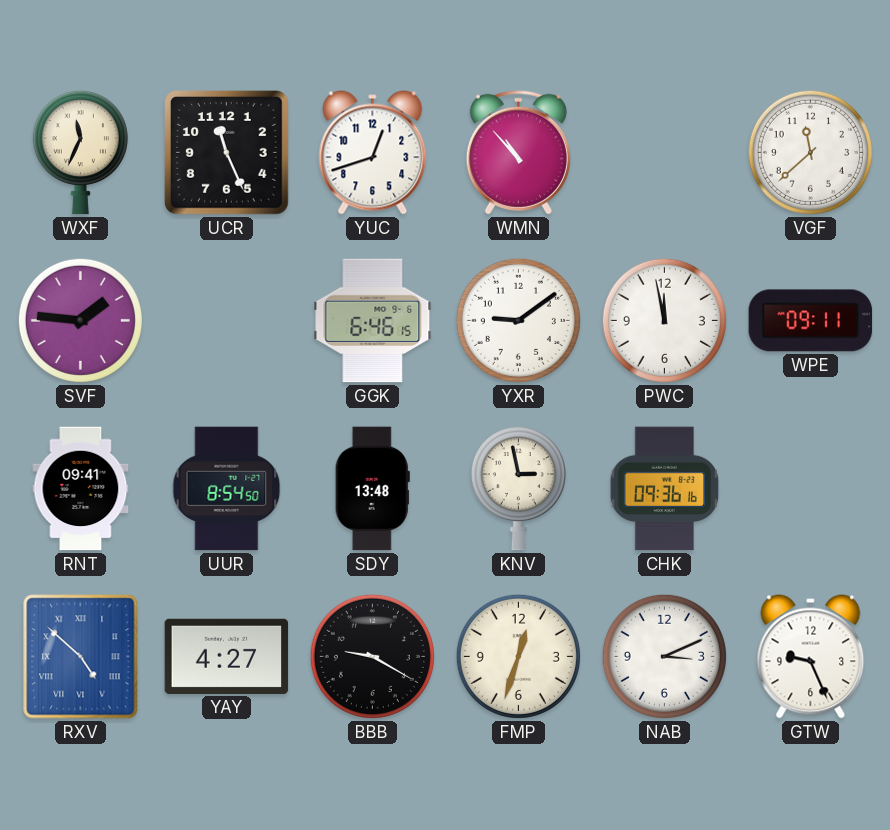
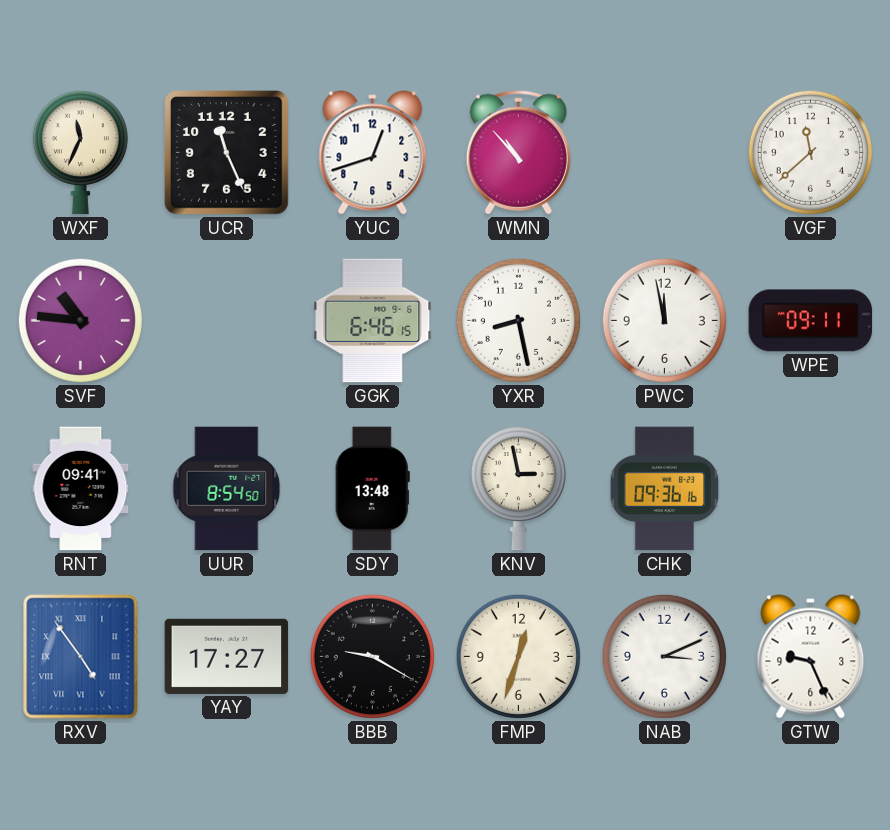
SVF: 1:46 -> 10:46 (80, 320)
YXR: 9:09 -> 8:28 (518, 320)
RXV: 4:52 -> 4:54 (81, 657)
YAY: 4:27 -> 17:27 (227, 656)
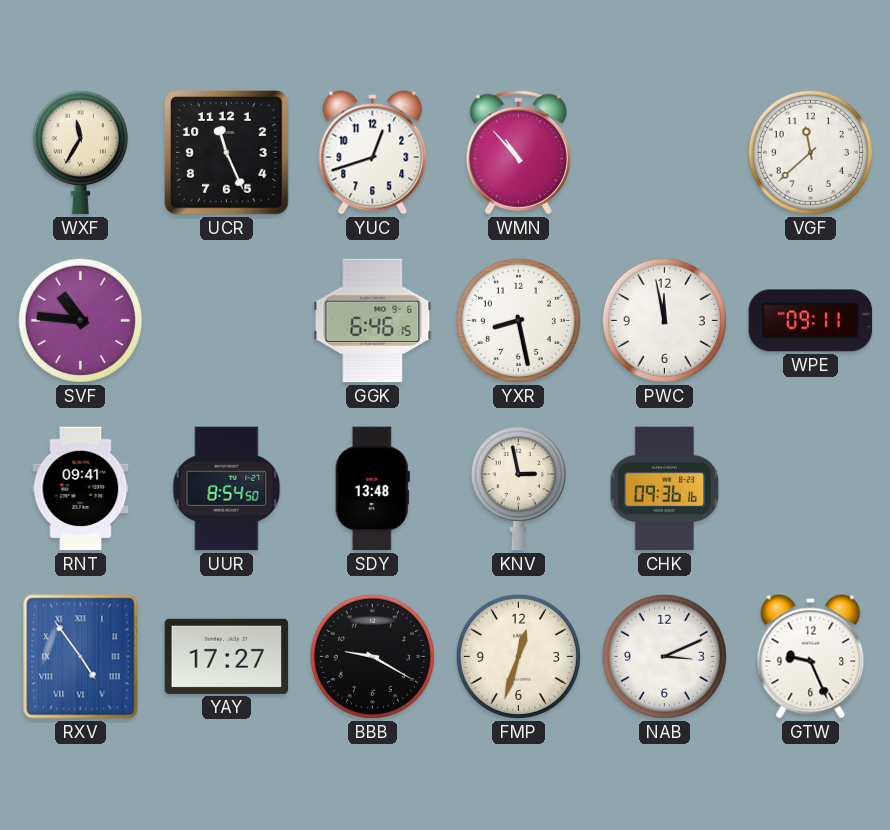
WXF: 11:34 -> 11:35 (80, 152)
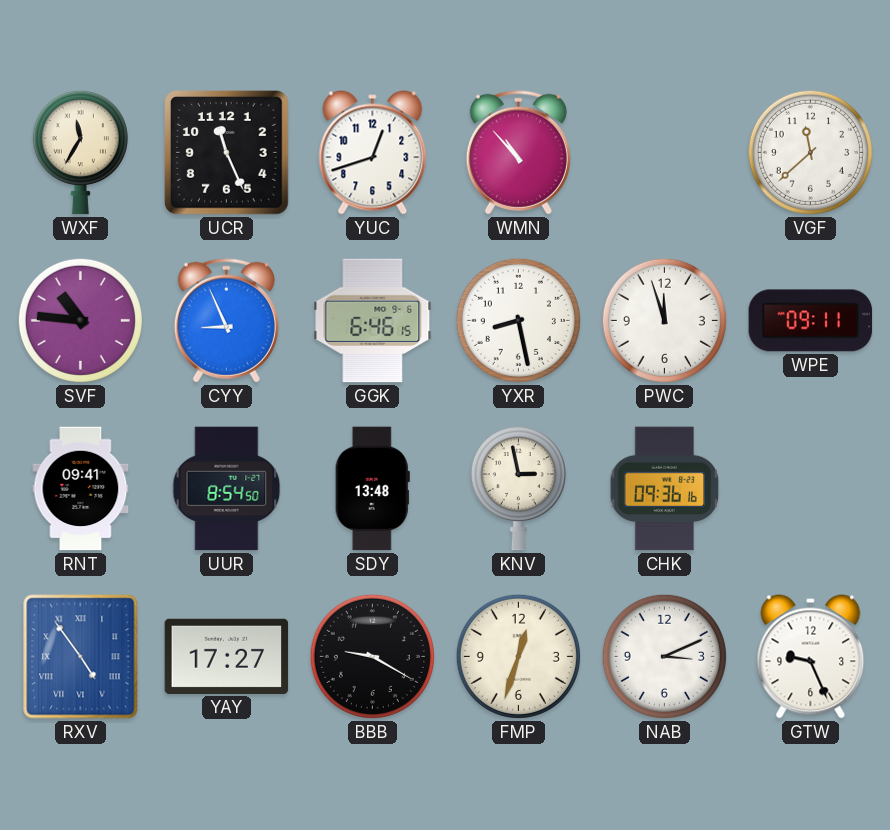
CYY: none -> 8:56 (226, 320)
PWC: 11:58 -> 11:57 (664, 320)
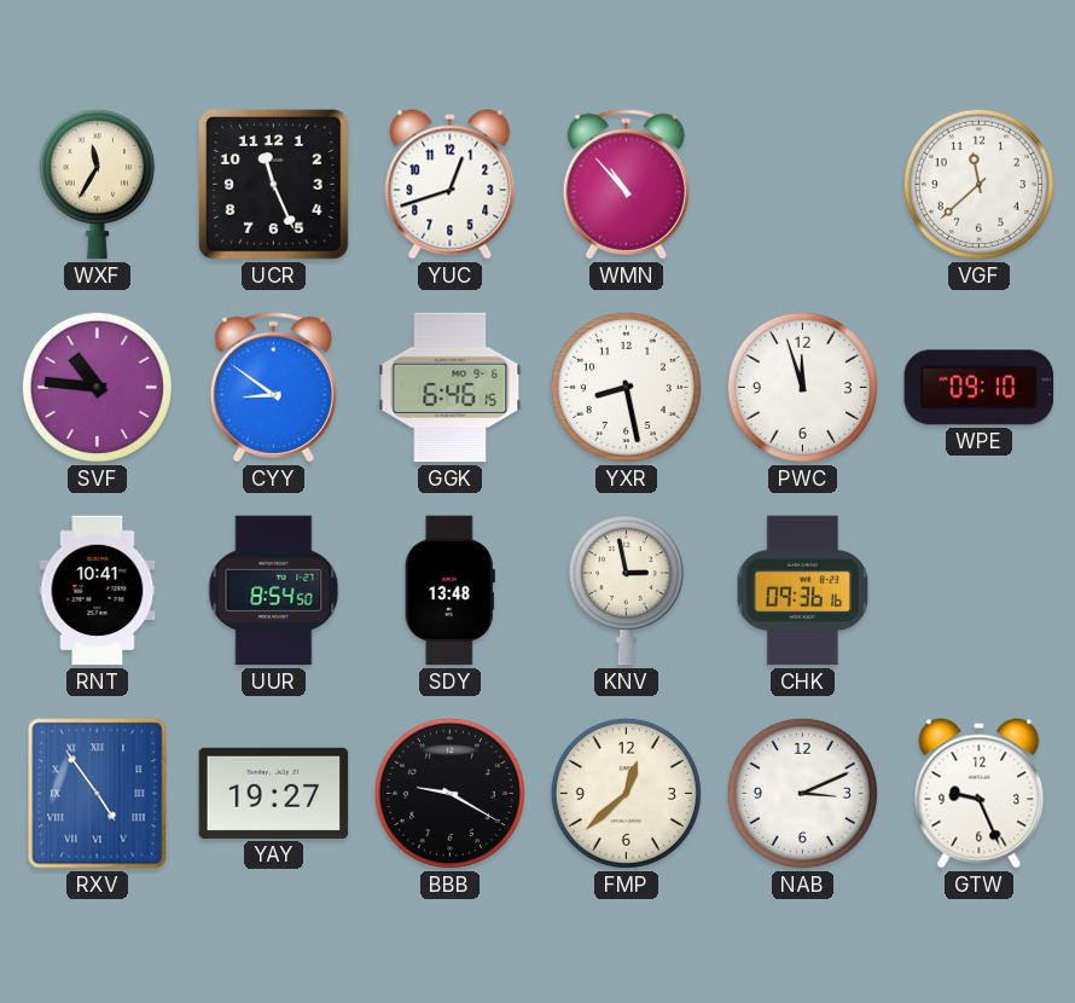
CYY: 8:56 -> 8:51 (273, 387)
WPE: 09:11 -> 09:10 (980, 388)
RNT: 09:41 -> 10:41 (98, 591)
YAY: 17:27 -> 19:27 (274, 793)
FMP: 12:33 -> 12:38 (626, 793)
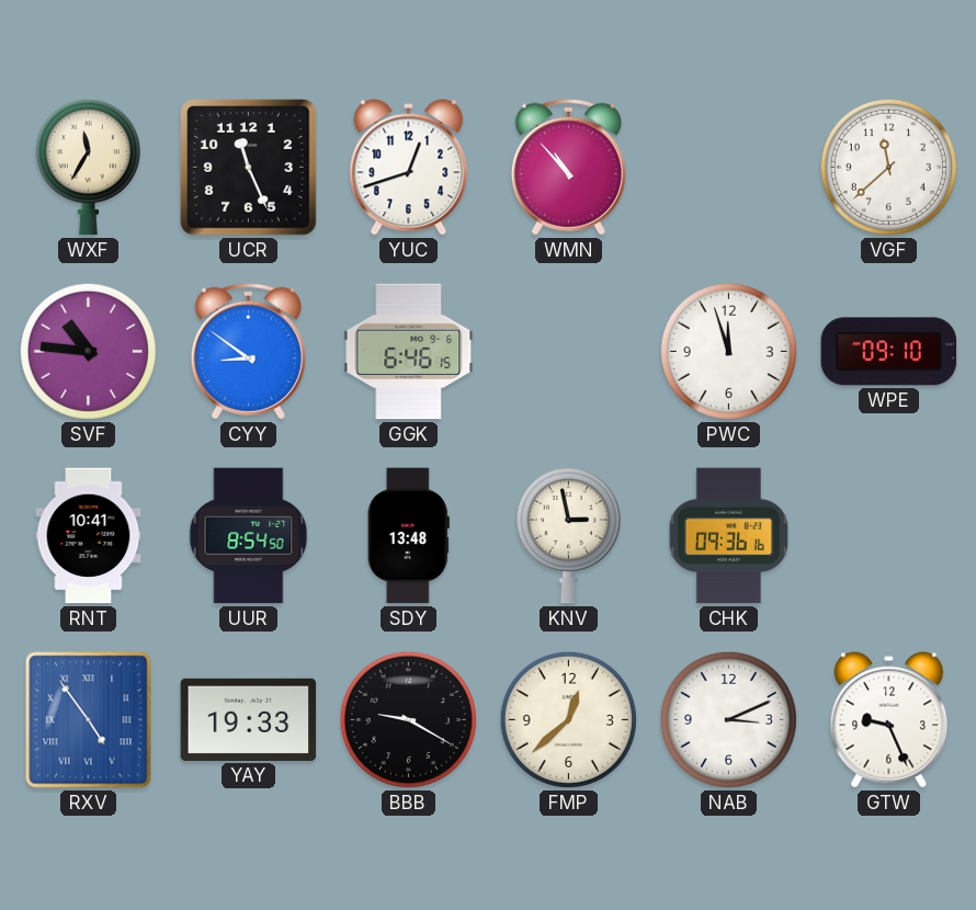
YXR: 8:28 -> none (626, 387)
YAY: 19:27 -> 19:33 (249, 719)
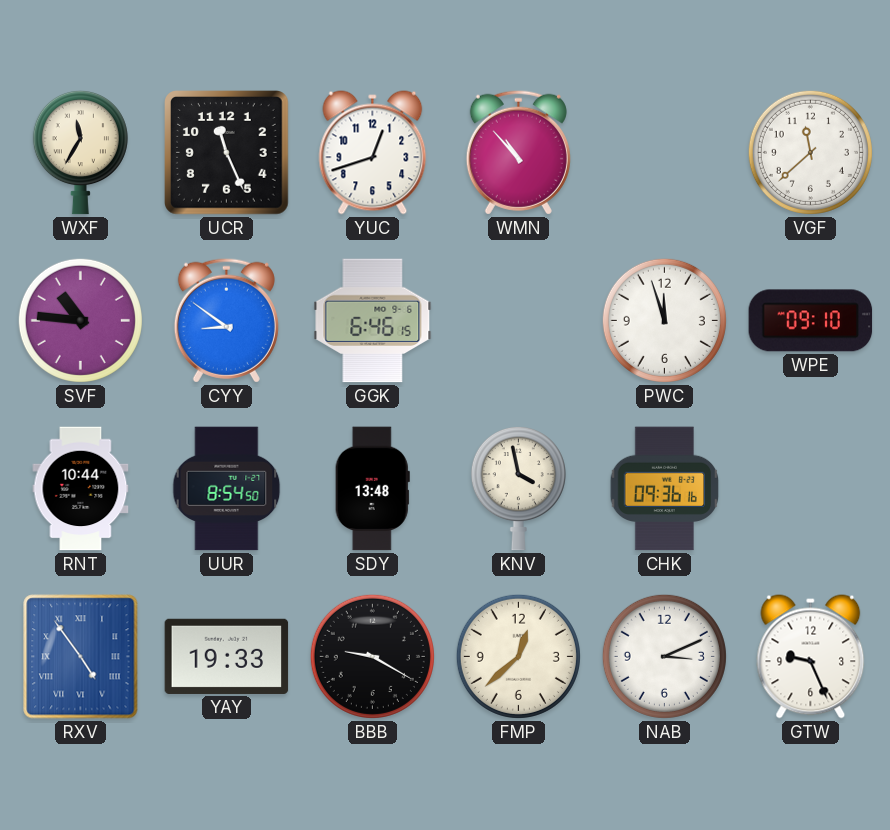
RNT: 10:41 -> 10:44 (81, 489)
KNV: 2:58 -> 3:58 (518, 488)
